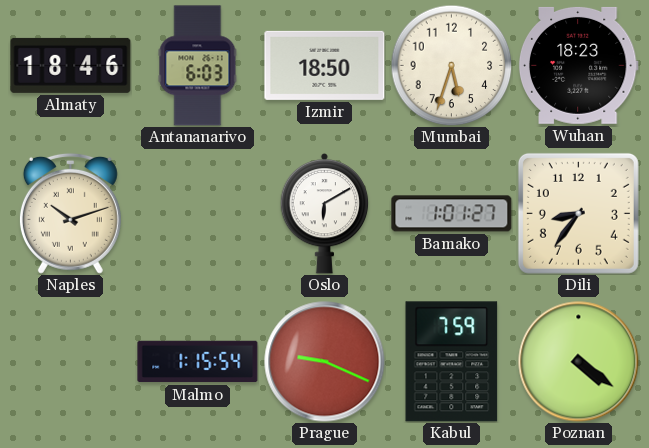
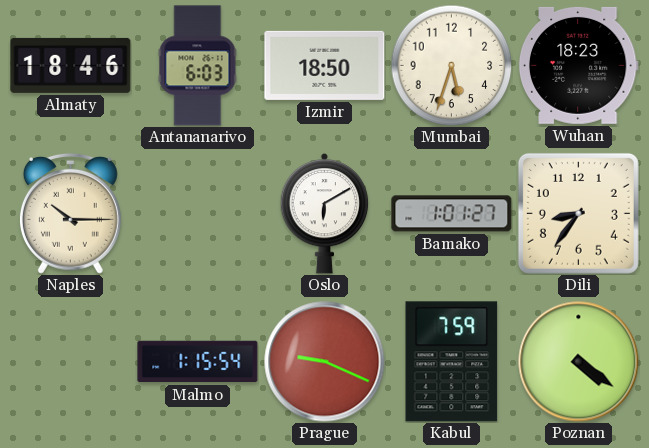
Naples: 10:12 -> 10:15 (70, 213)
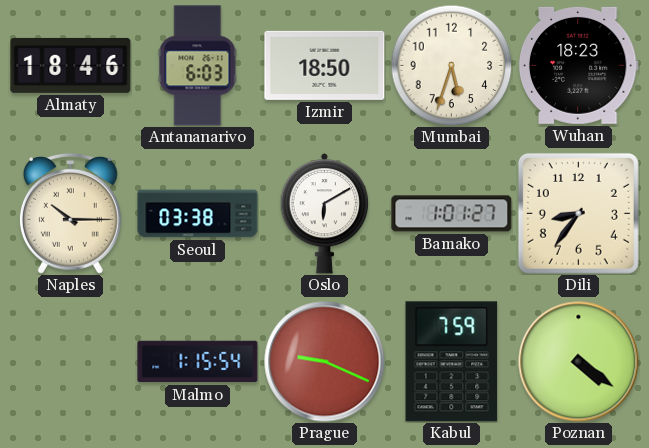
Seoul: none -> 03:38 (198, 214)
